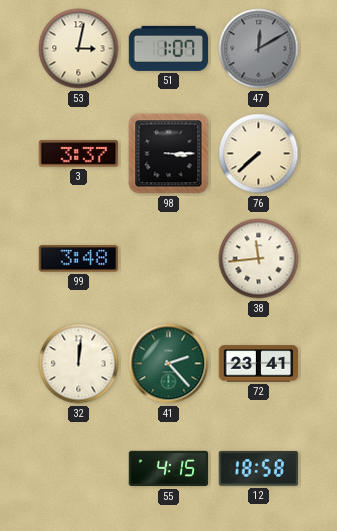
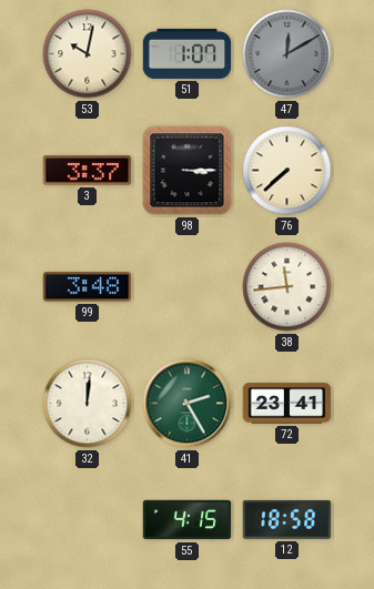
53: 3:02 -> 10:02 (88, 54)
41: 2:23 -> 2:25 (188, 404)
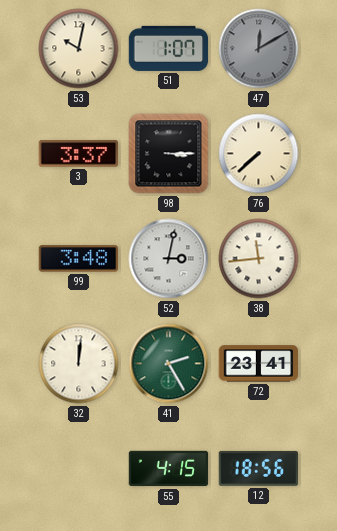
52: none -> 3:02 (169, 259)
12: 18:58 -> 18:56 (259, 468)
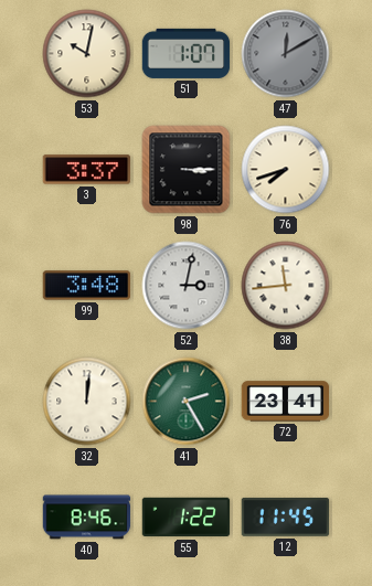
76: 7:38 -> 7:42 (286, 170)
40: none -> 8:46 (87, 518)
55: 4:15 -> 1:22 (187, 518)
12: 18:56 -> 11:45 (286, 516)
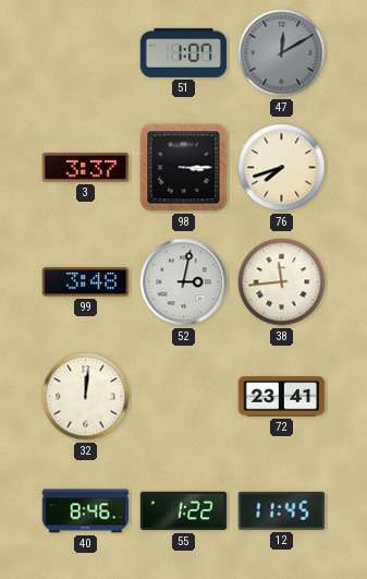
53: 10:02 -> none (87, 54)
41: 2:25 -> none (187, 402)
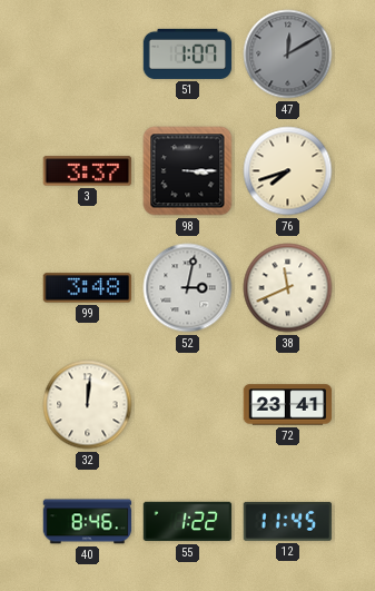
38: 11:44 -> 11:41 (288, 288)
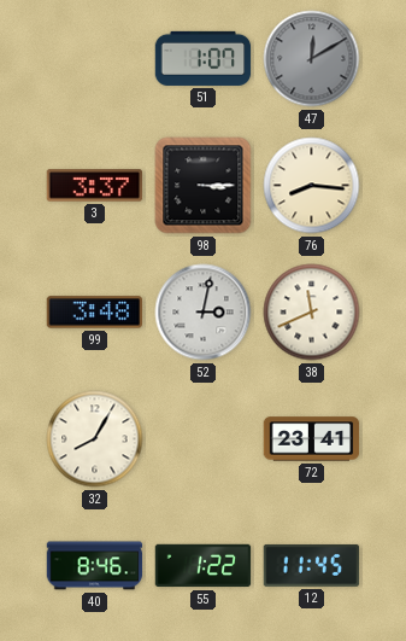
76: 7:42 -> 8:16 (312, 186)
32: 12:01 -> 8:05 (95, 439)
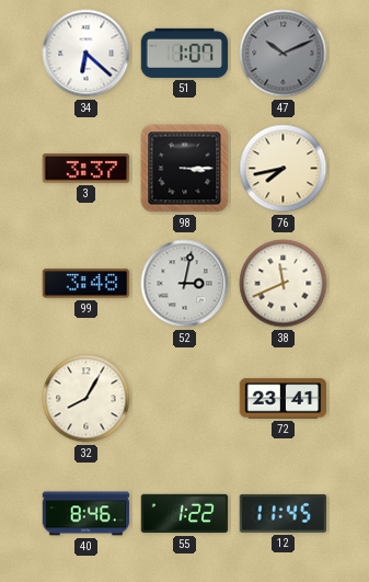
34: none -> 6:22 (87, 54)
47: 12:10 -> 10:11 (284, 54)
76: 8:16 -> 7:43 (284, 169)
